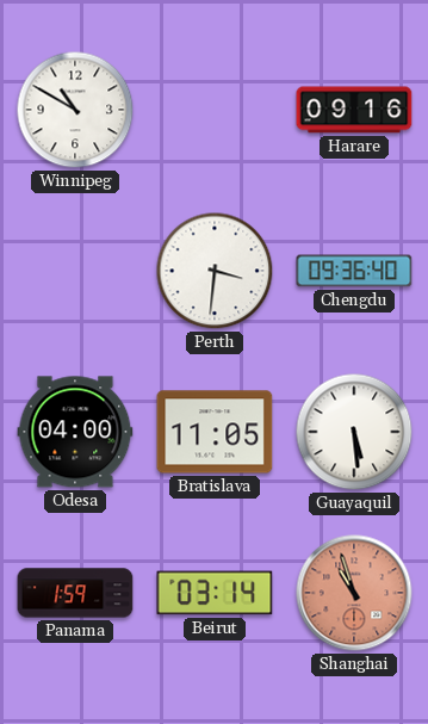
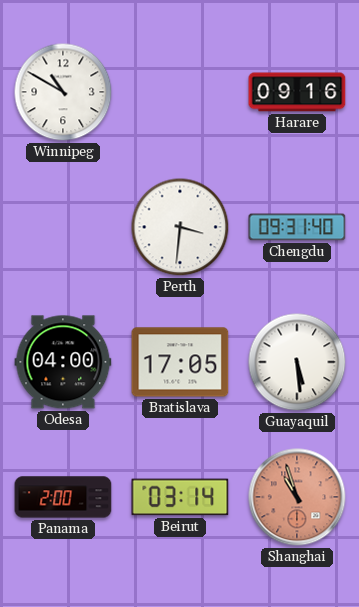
Chengdu: 09:36 -> 09:31 (297, 227)
Bratislava: 11:05 -> 17:05 (180, 362)
Panama: 1:59 -> 2:00 (63, 497)
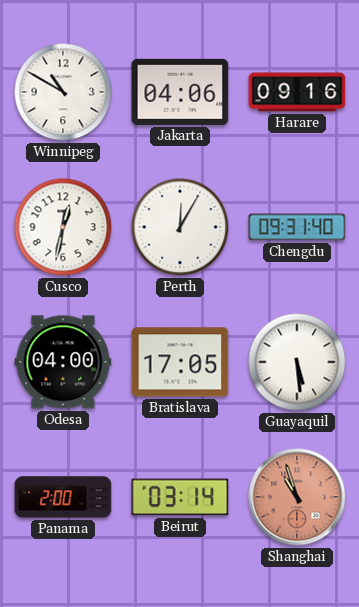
Jakarta: none -> 04:06 (180, 92)
Cusco: none -> 12:32 (63, 227)
Perth: 3:31 -> 12:05 (180, 227)
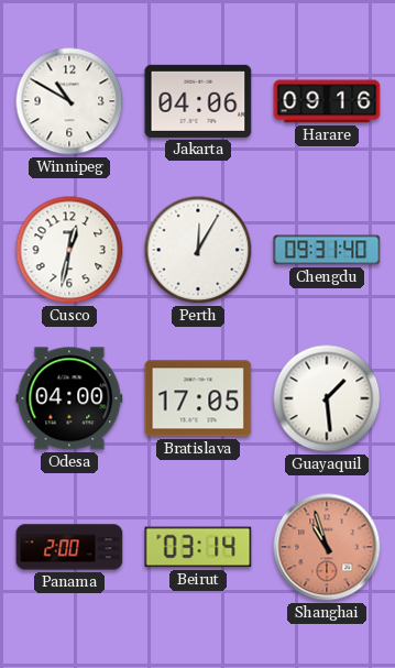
Guayaquil: 5:29 -> 1:29 (327, 398)
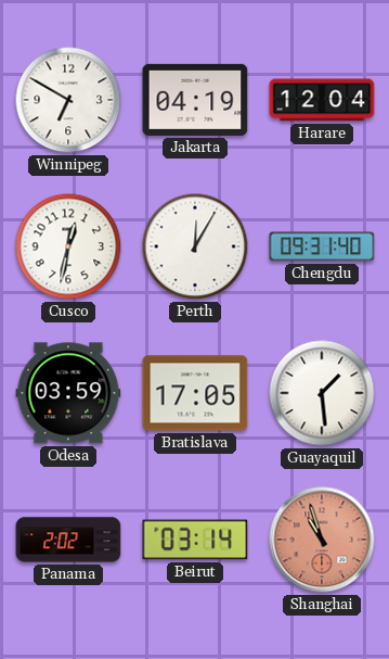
Winnipeg: 10:50 -> 6:50 (68, 100)
Jakarta: 04:06 -> 04:19 (195, 100)
Harare: 09:16 -> 12:04 (322, 100)
Odesa: 04:00 -> 03:59 (68, 393)
Panama: 2:00 -> 2:02 (68, 540)
